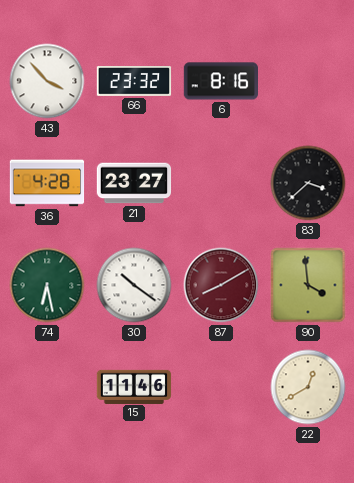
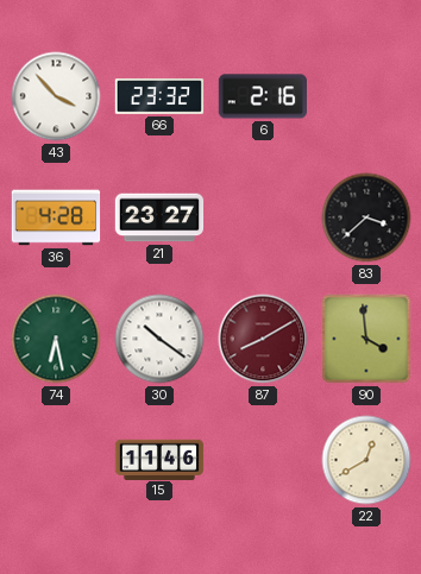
6: 8:16 -> 2:16 (263, 96)
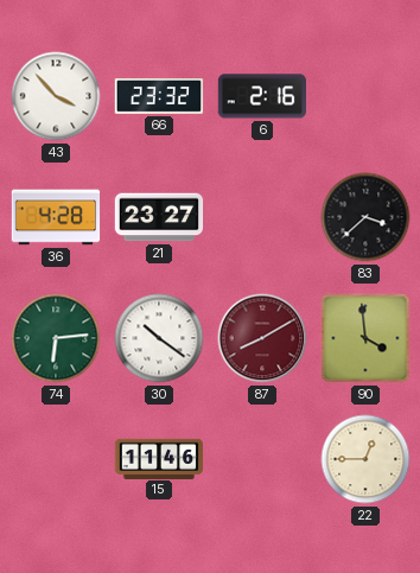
74: 6:28 -> 6:14 (56, 338)
22: 12:40 -> 12:45 (365, 459)
